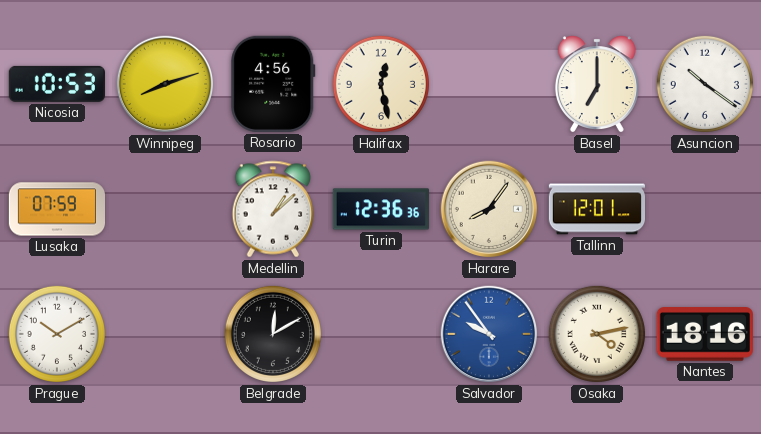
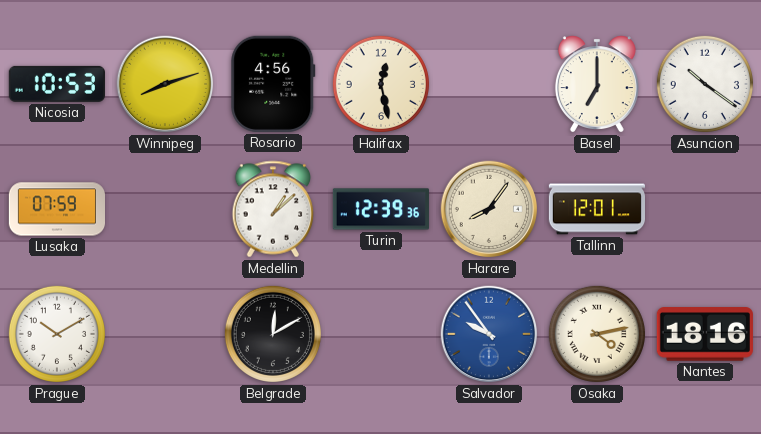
Turin: 12:36 -> 12:39 (381, 209)
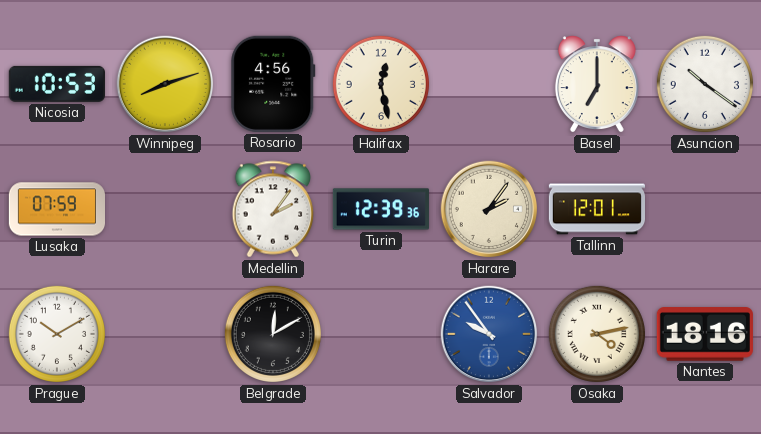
Medellin: 1:08 -> 2:06 (273, 209)
Harare: 8:06 -> 2:06 (489, 209)
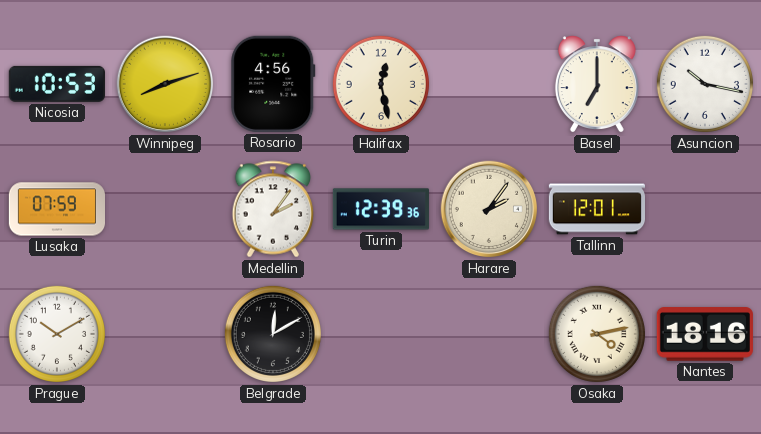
Asuncion: 10:21 -> 10:17 (705, 84)
Salvador: 9:54 -> none (489, 334)
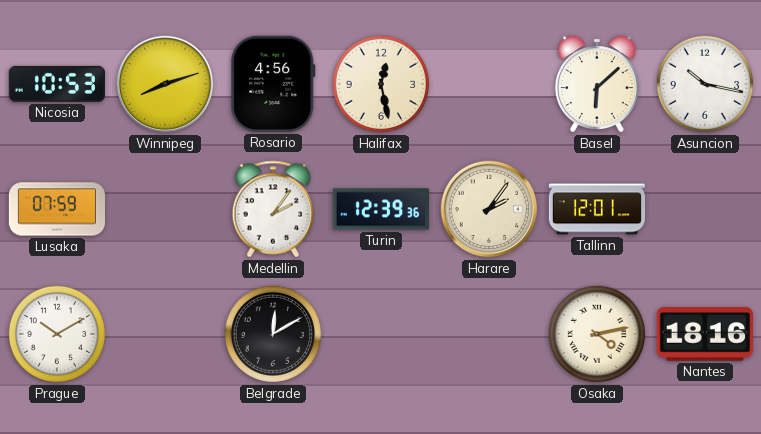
Basel: 7:00 -> 6:08 (597, 84)
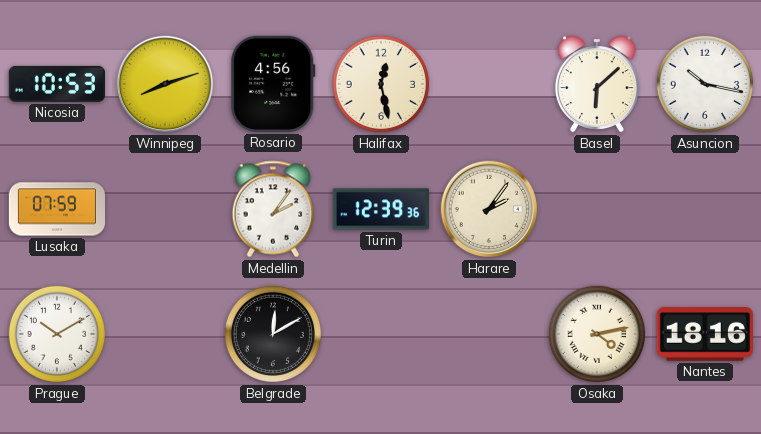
Tallinn: 12:01 -> none (596, 209)
